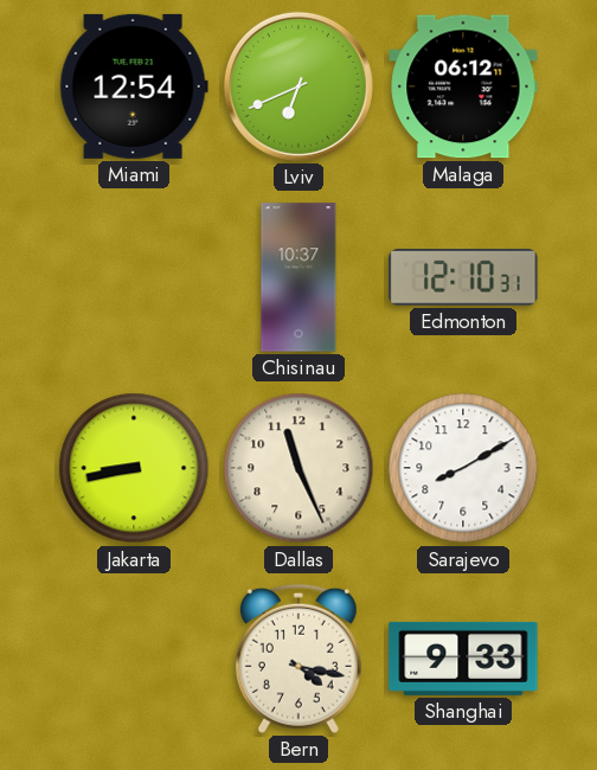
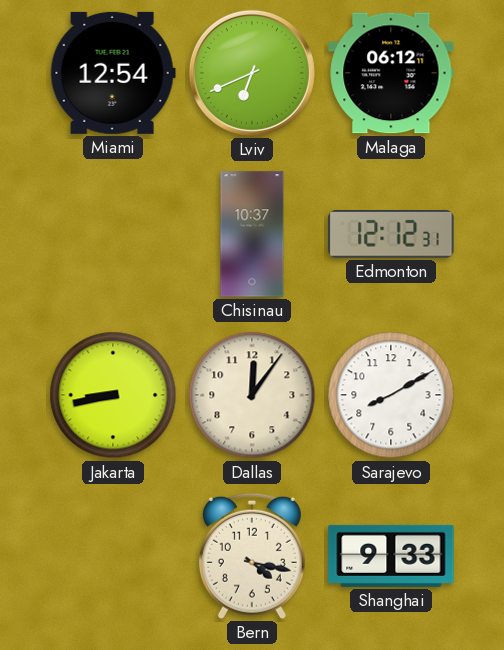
Edmonton: 12:10 -> 12:12 (391, 234)
Dallas: 11:26 -> 12:06 (252, 395)
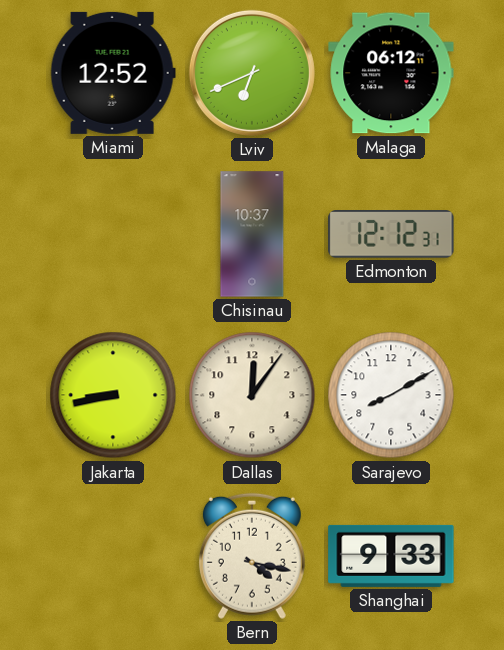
Miami: 12:54 -> 12:52 (113, 73)
